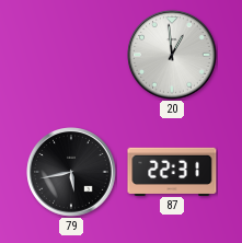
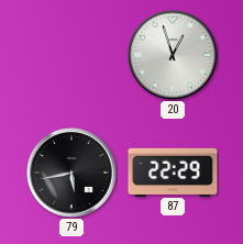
20: 12:59 -> 12:57 (173, 55)
87: 22:31 -> 22:29 (173, 171)
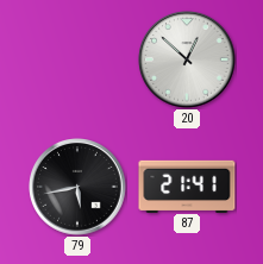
20: 12:57 -> 12:52 (187, 59)
87: 22:29 -> 21:41 (187, 186)
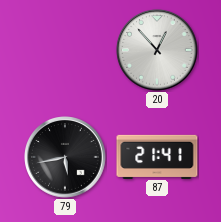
20: 12:52 -> 12:53 (157, 50)
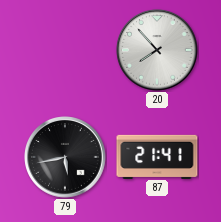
20: 12:53 -> 7:53 (157, 50)
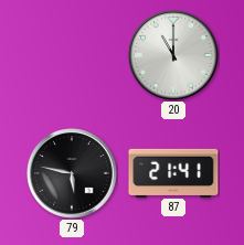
20: 7:53 -> 11:00 (173, 55)
79: 5:43 -> 5:47 (72, 173)
